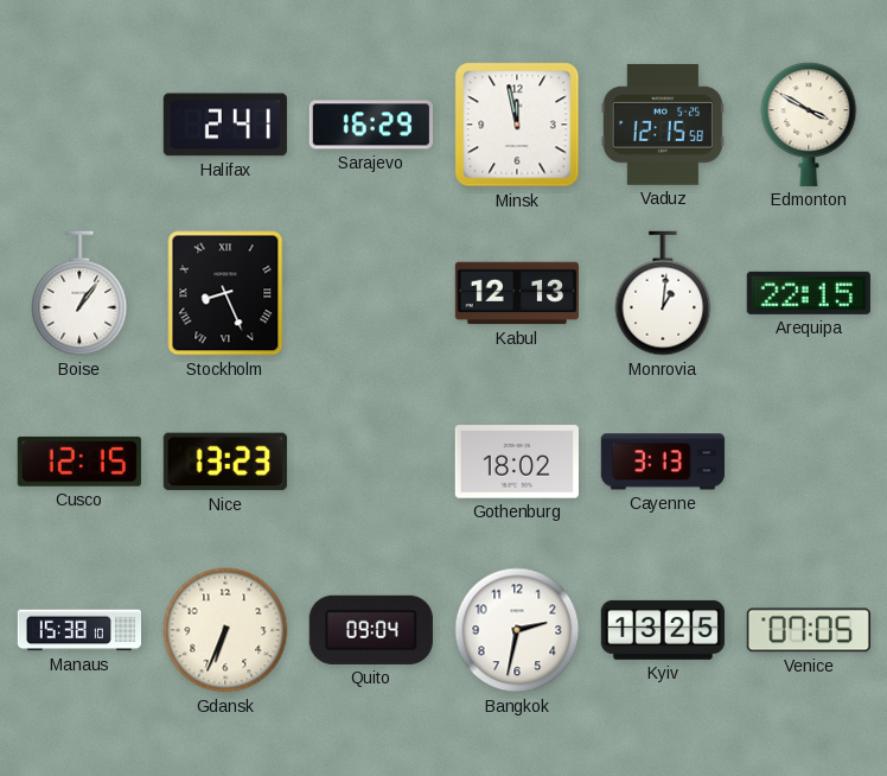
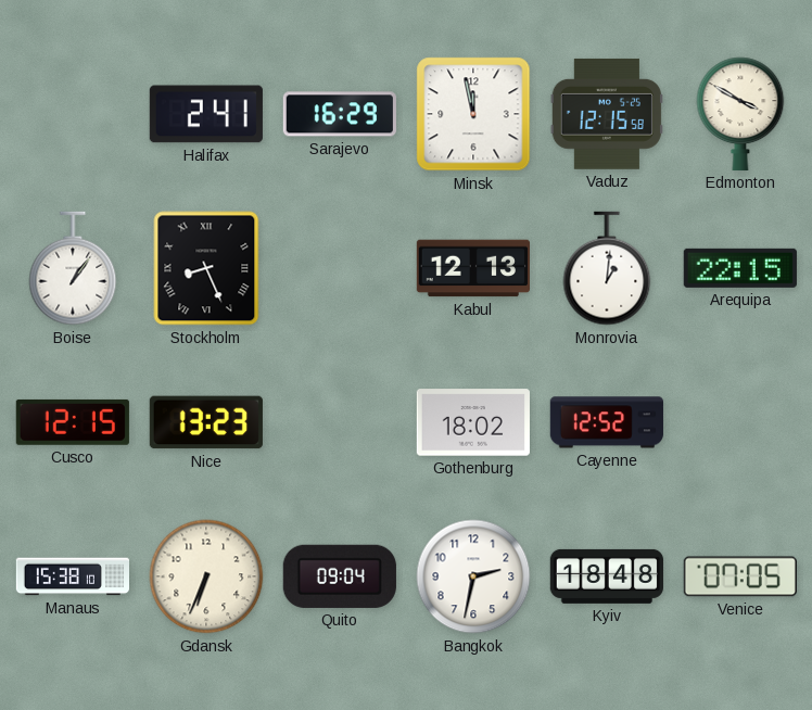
Cayenne: 3:13 -> 12:52 (607, 422)
Kyiv: 13:25 -> 18:48 (607, 576)
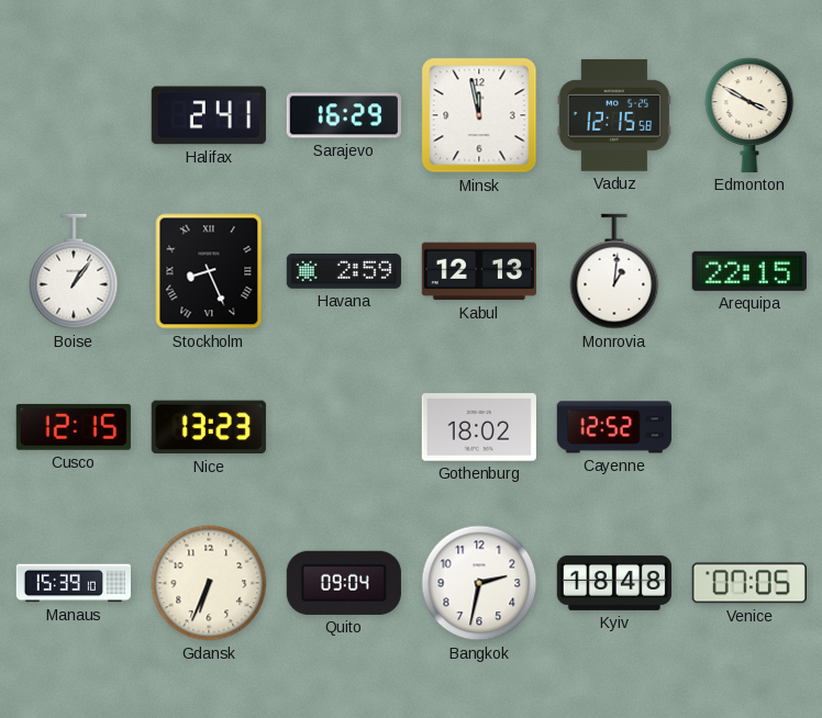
Havana: none -> 2:59 (344, 271)
Manaus: 15:38 -> 15:39 (73, 583)
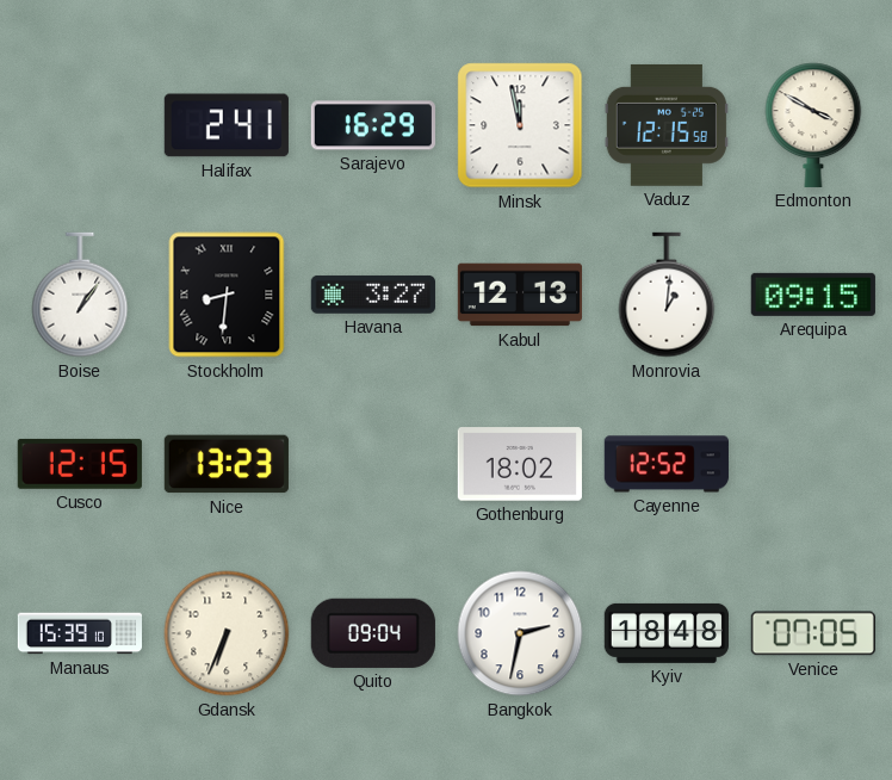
Stockholm: 8:26 -> 8:31 (227, 295)
Havana: 2:59 -> 3:27 (373, 295)
Arequipa: 22:15 -> 09:15 (813, 295)
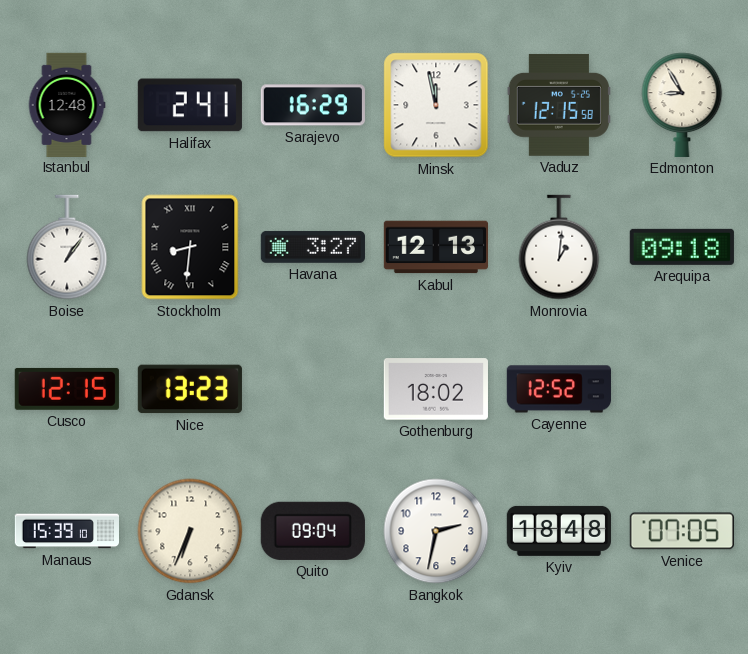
Istanbul: none -> 12:48 (67, 104)
Edmonton: 3:50 -> 8:55 (682, 105)
Arequipa: 09:15 -> 09:18 (682, 247)
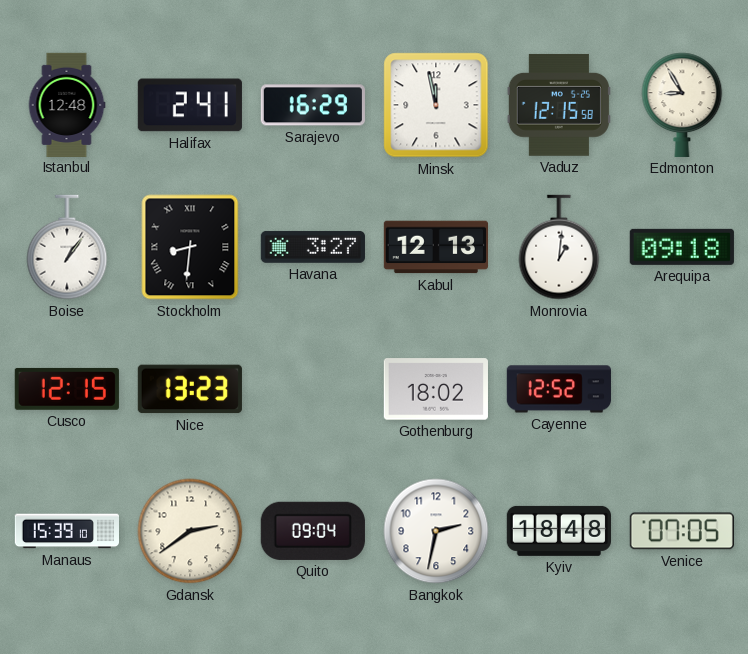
Gdansk: 6:34 -> 2:39 (190, 531)
